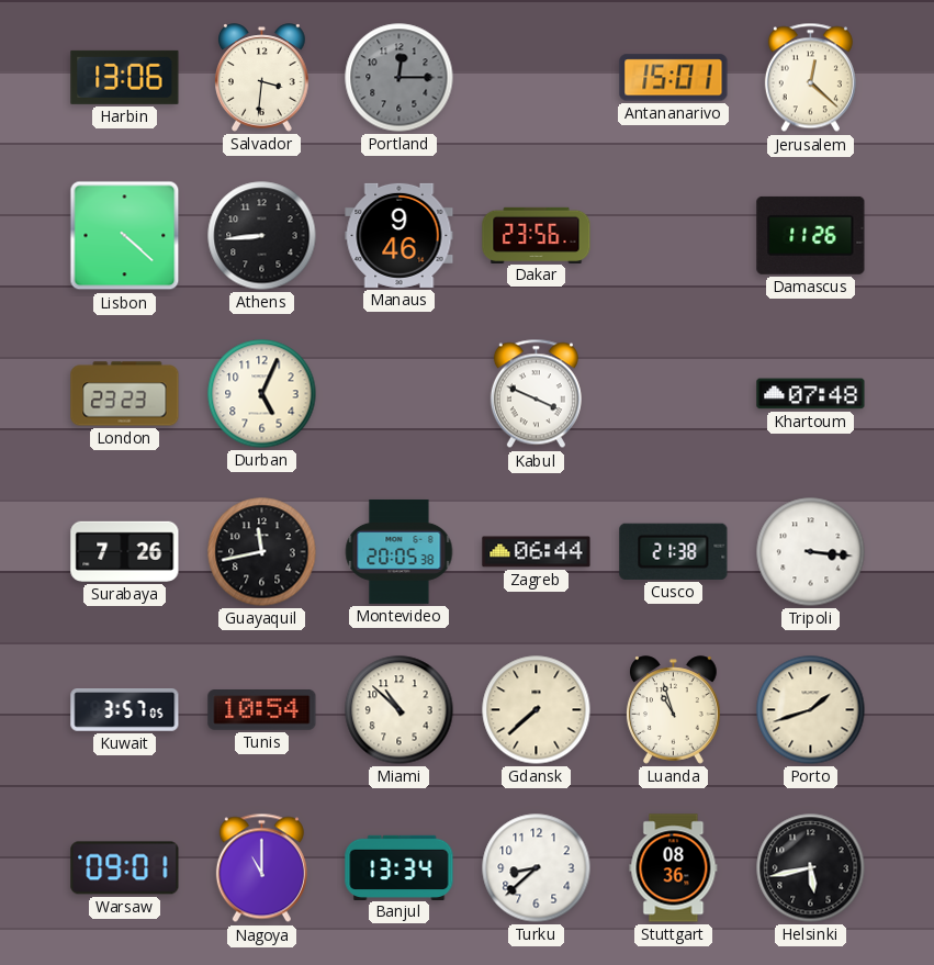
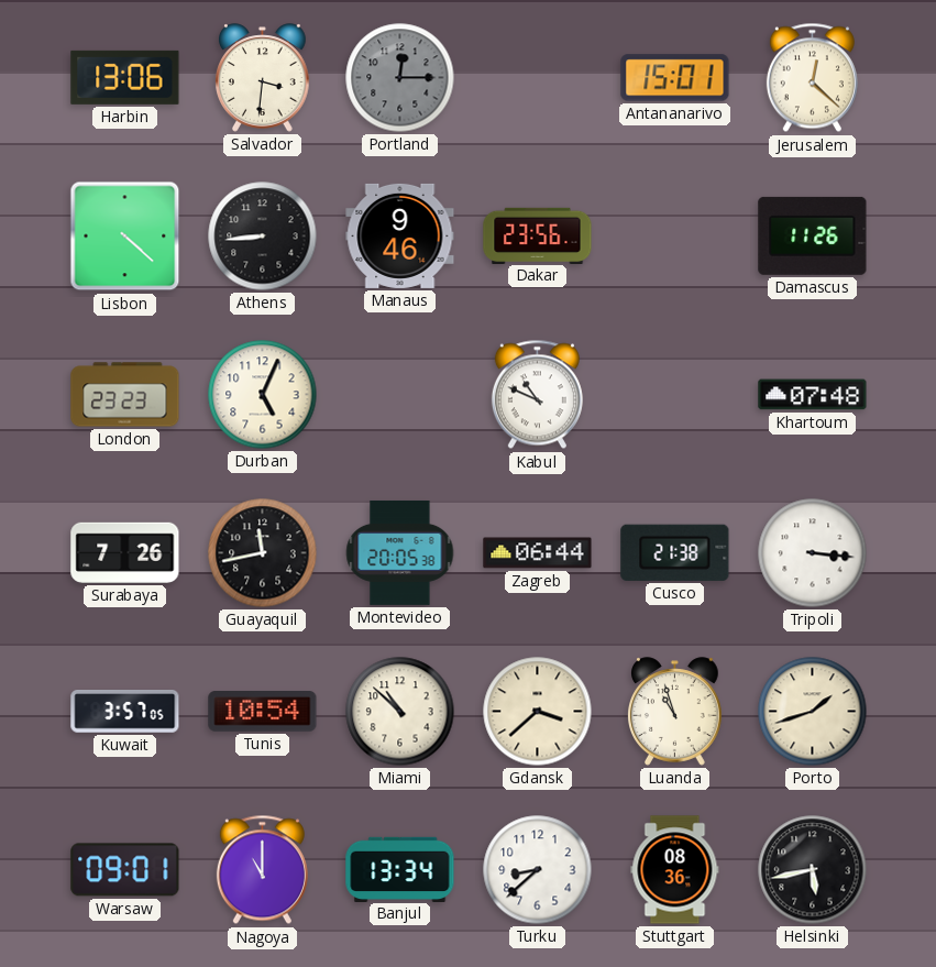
Kabul: 3:49 -> 10:49 (537, 395)
Gdansk: 7:38 -> 3:38 (538, 712)
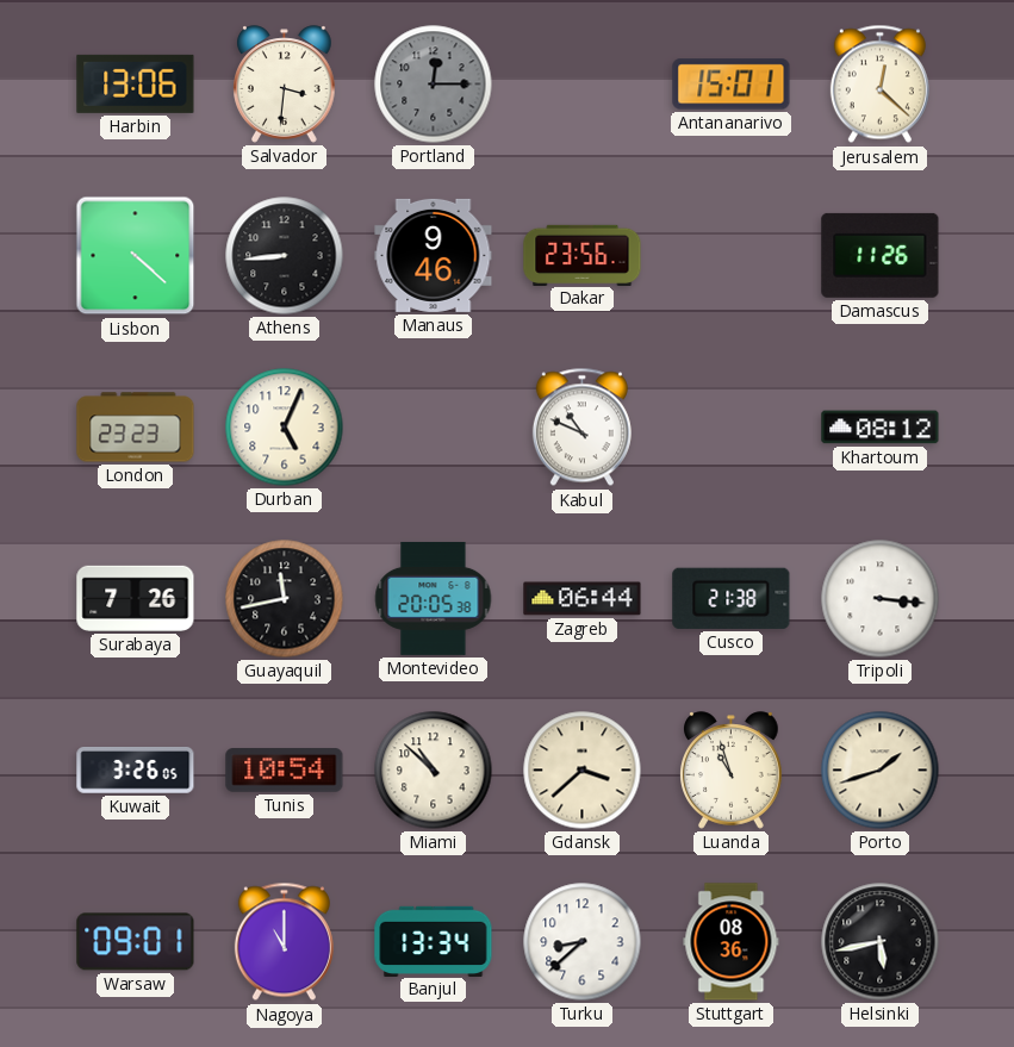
Khartoum: 07:48 -> 08:12 (881, 428)
Kuwait: 3:57 -> 3:26 (136, 771)
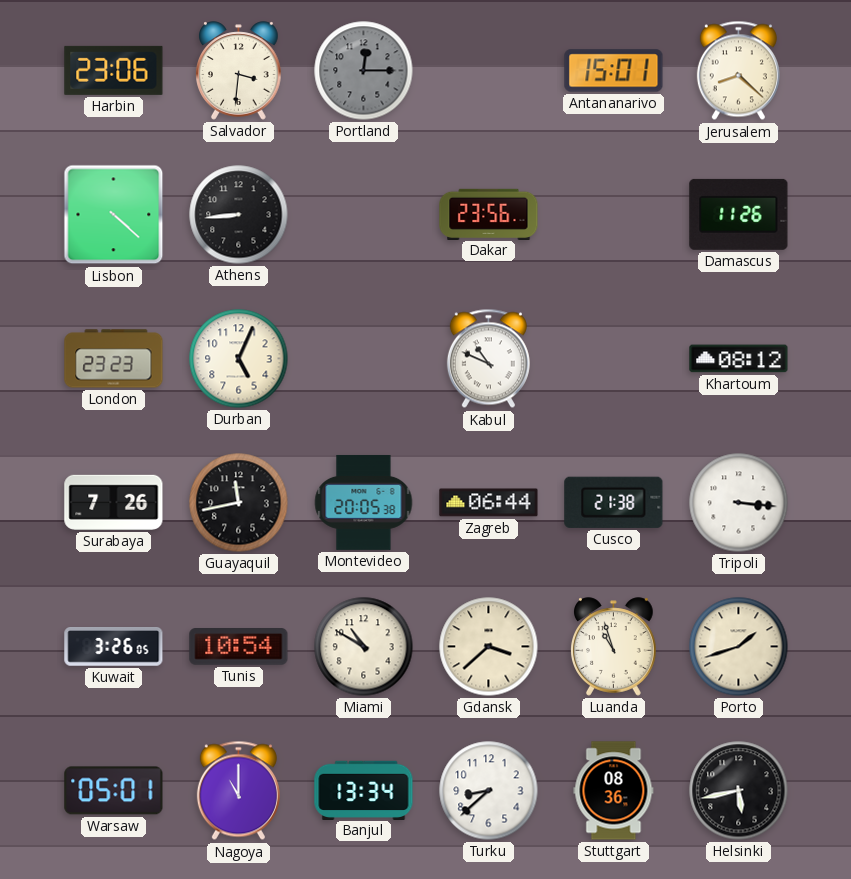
Harbin: 13:06 -> 23:06 (114, 70)
Jerusalem: 12:22 -> 8:22 (738, 71)
Manaus: 9:46 -> none (434, 255)
Miami: 10:52 -> 10:50 (364, 647)
Warsaw: 09:01 -> 05:01 (114, 791)
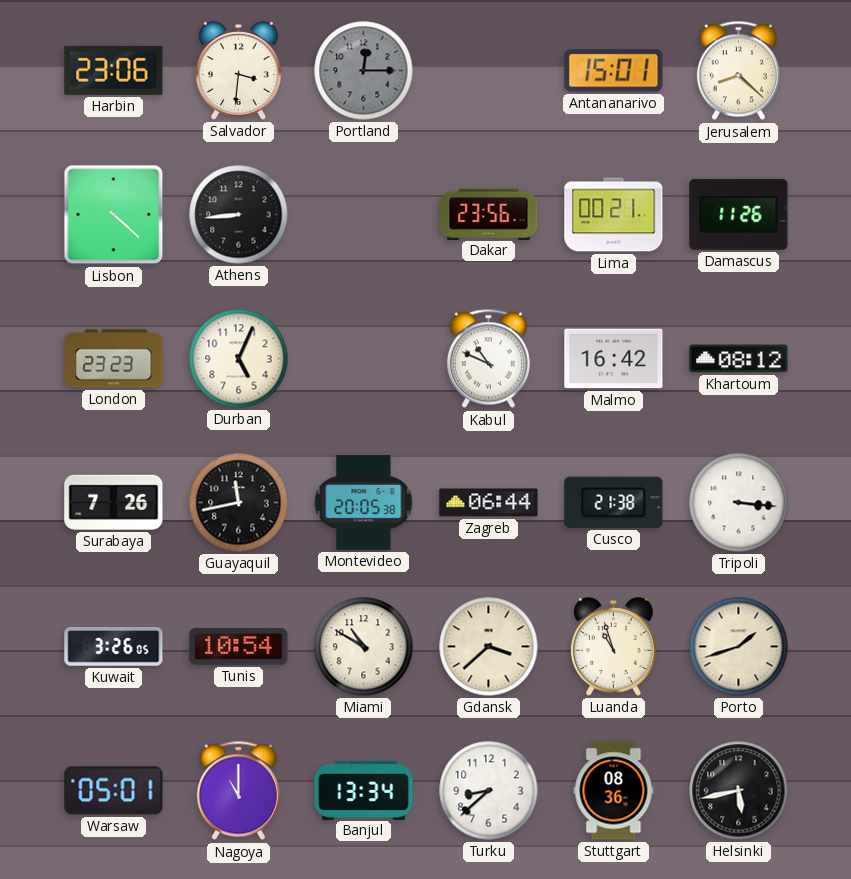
Lima: none -> 00:21 (614, 215)
Malmo: none -> 16:42 (614, 359)
